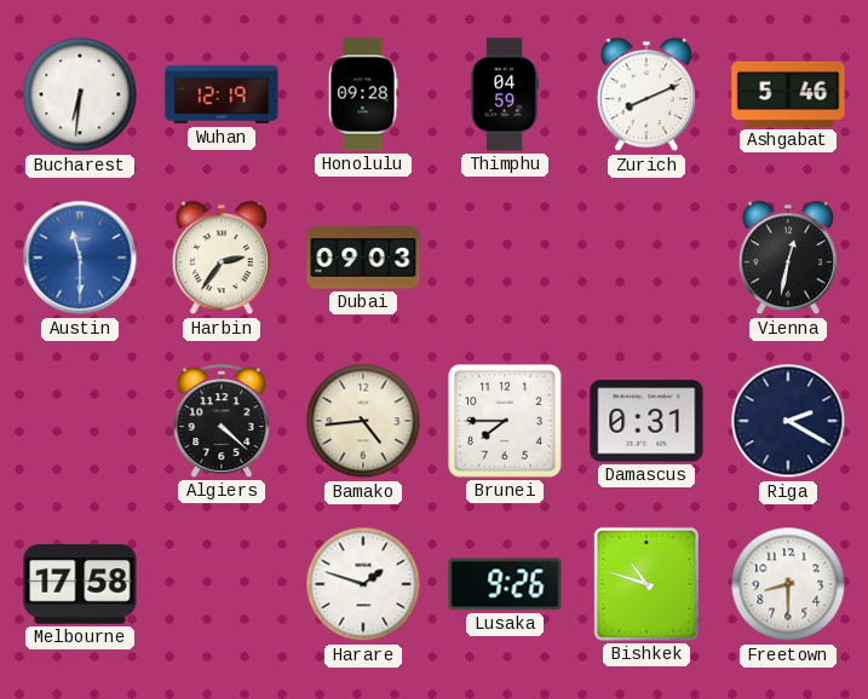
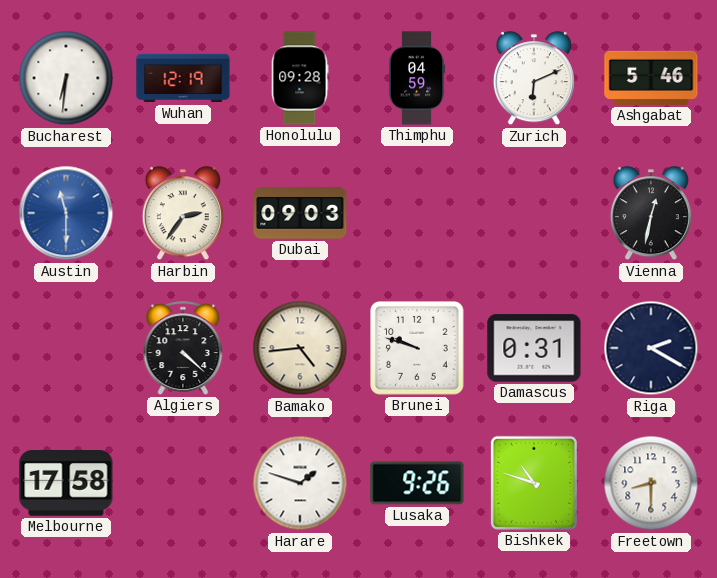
Zurich: 8:11 -> 6:11 (534, 79)
Brunei: 7:45 -> 9:48 (418, 349)
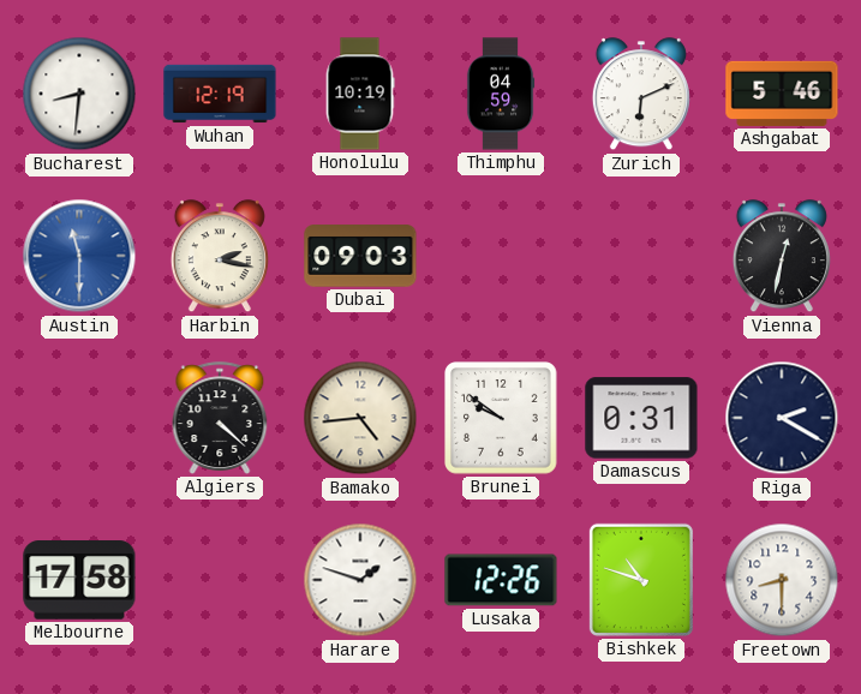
Bucharest: 6:31 -> 8:31 (79, 94)
Honolulu: 09:28 -> 10:19 (360, 94)
Harbin: 2:36 -> 2:17 (220, 257)
Brunei: 9:48 -> 9:51 (502, 419)
Lusaka: 9:26 -> 12:26 (501, 580)
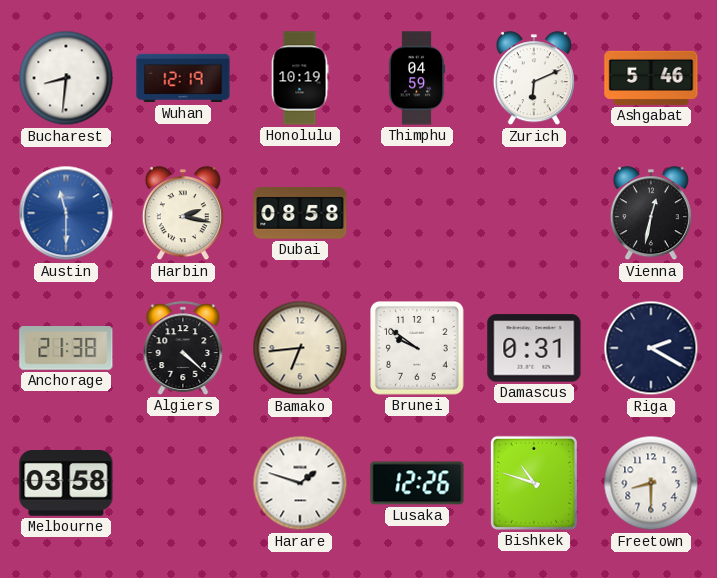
Dubai: 09:03 -> 08:58 (300, 213)
Anchorage: none -> 21:38 (66, 349)
Bamako: 4:44 -> 6:44 (300, 348)
Melbourne: 17:58 -> 03:58 (66, 484)
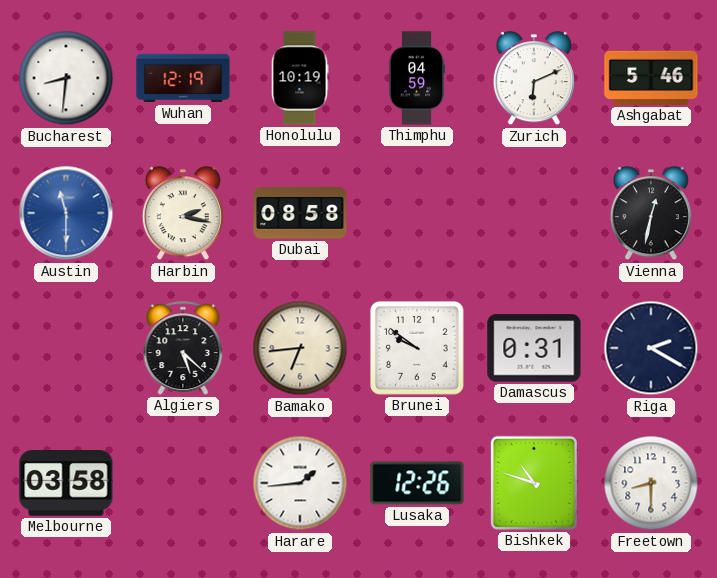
Anchorage: 21:38 -> none (66, 349)
Algiers: 4:22 -> 5:22 (183, 348)
Harare: 1:48 -> 1:44 (300, 483)
